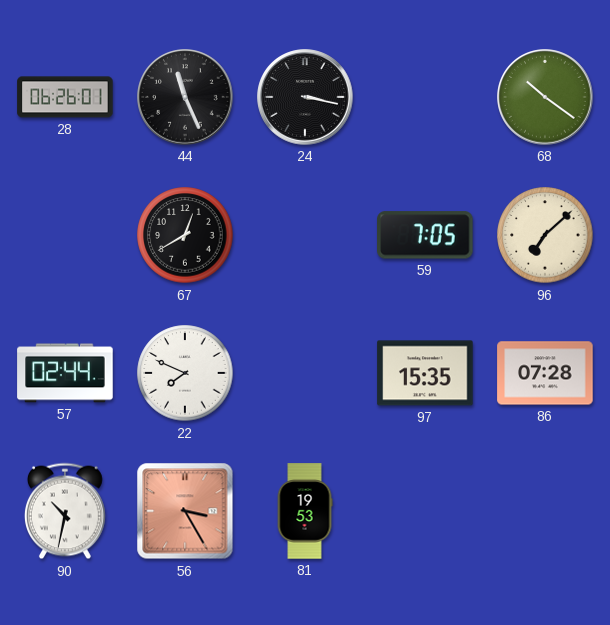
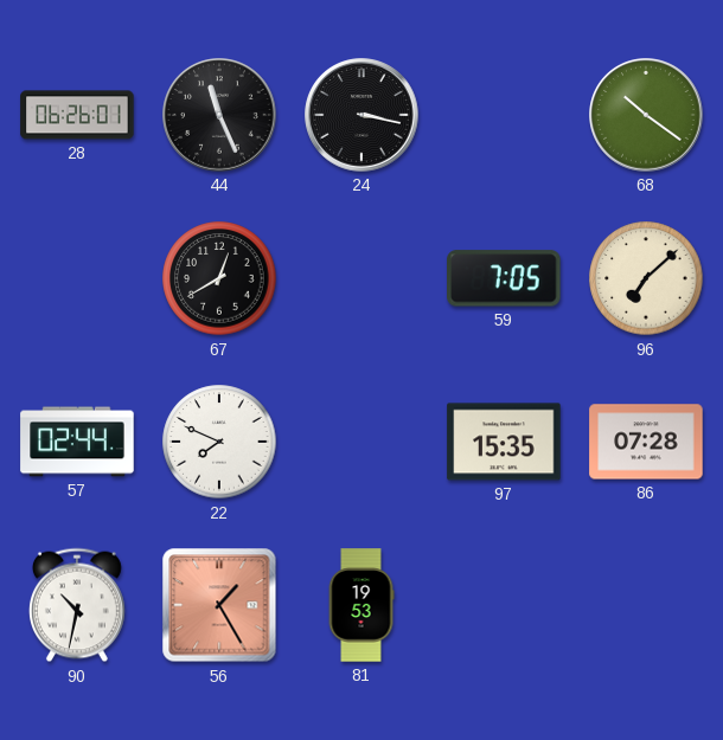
56: 3:25 -> 1:25 (219, 605)
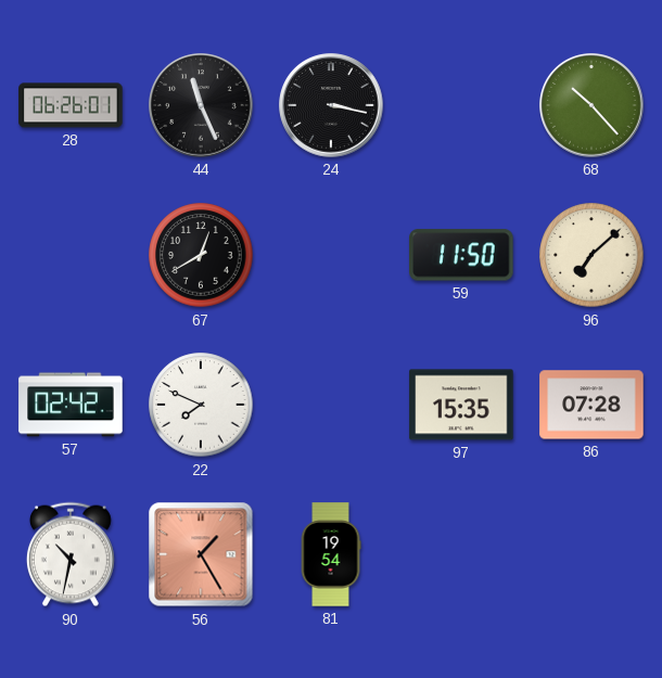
68: 10:21 -> 10:23 (591, 105)
59: 7:05 -> 11:50 (461, 255)
57: 02:44 -> 02:42 (71, 405)
81: 19:53 -> 19:54 (331, 554)
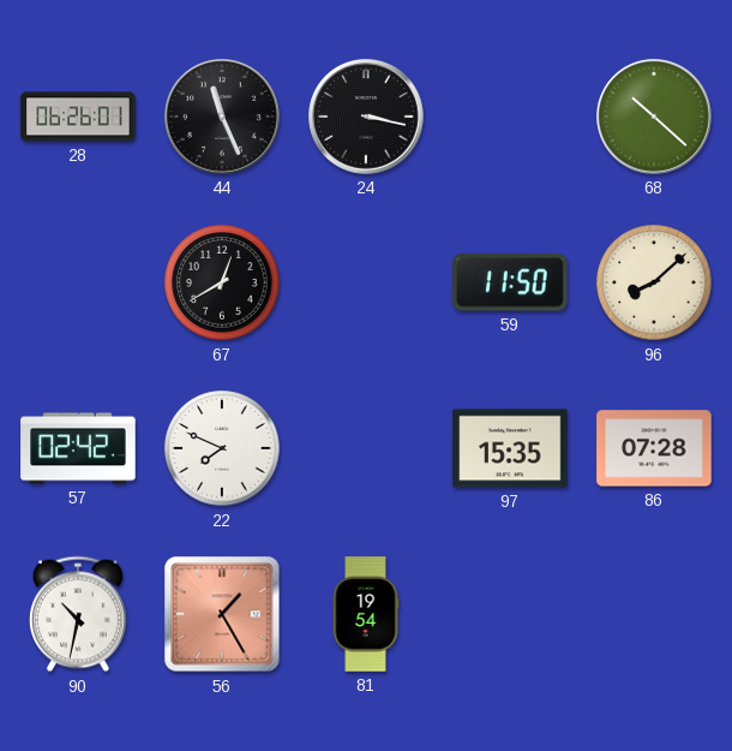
68: 10:23 -> 10:22 (654, 117)
96: 7:08 -> 8:08 (654, 282)
